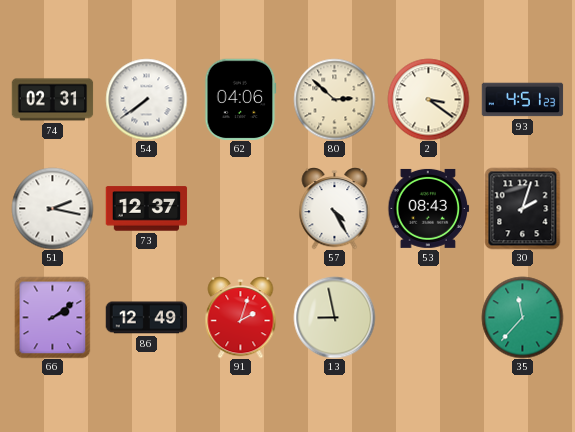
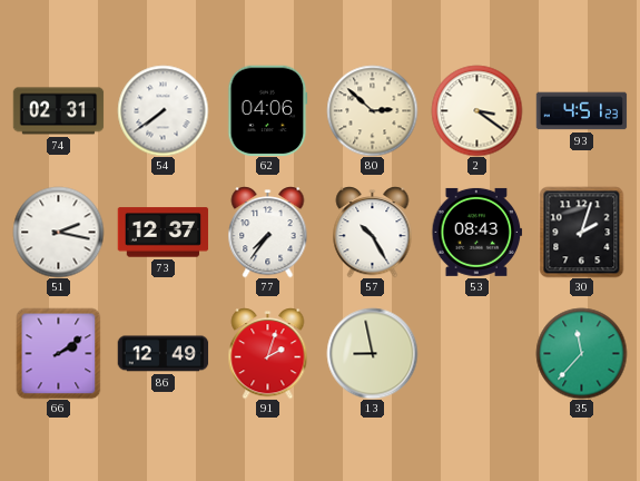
77: none -> 7:36 (268, 232)
57: 4:25 -> 10:25 (373, 232)
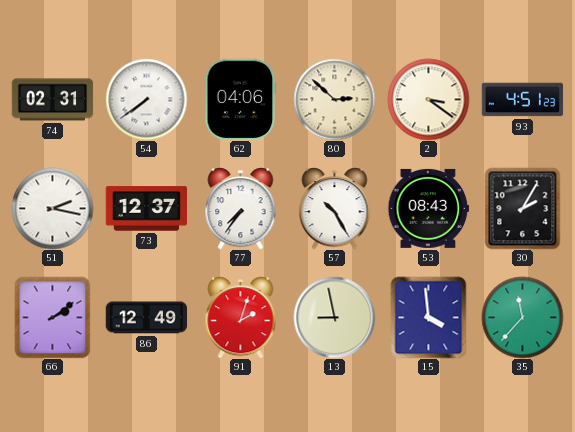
30: 2:03 -> 2:05 (523, 208)
15: none -> 3:59 (429, 317)
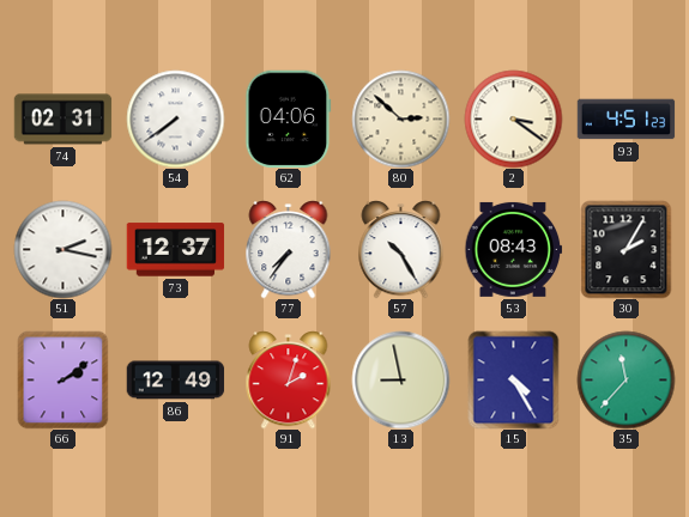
15: 3:59 -> 4:25 (514, 379)
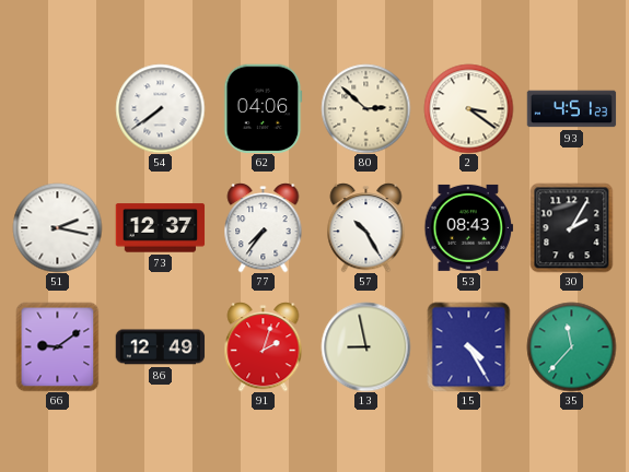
74: 02:31 -> none (62, 120)
66: 2:09 -> 9:09 (58, 346)
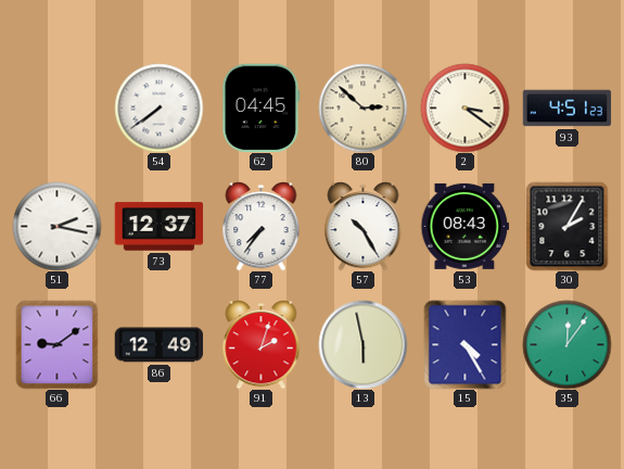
62: 04:06 -> 04:45 (262, 107)
13: 8:58 -> 5:58 (362, 344)
35: 11:37 -> 12:06 (566, 344)
